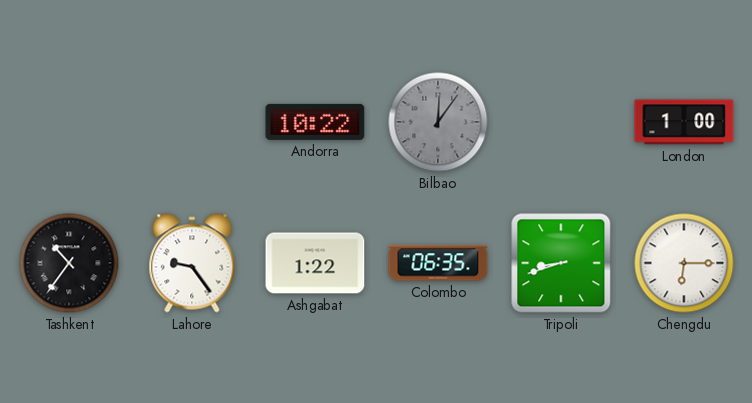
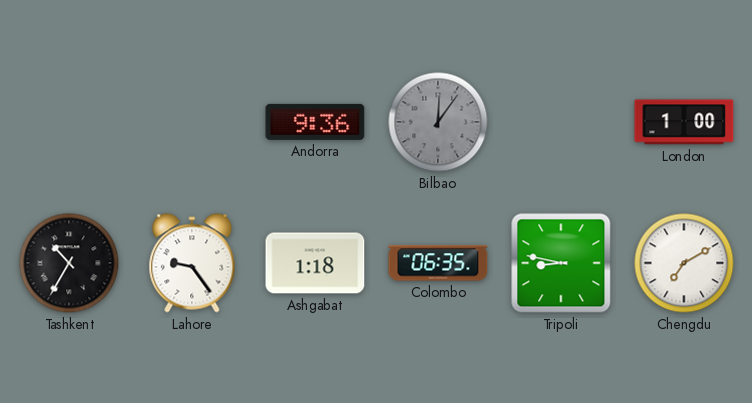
Andorra: 10:22 -> 9:36 (315, 122)
Tashkent: 10:36 -> 10:35 (69, 263)
Ashgabat: 1:22 -> 1:18 (315, 263)
Tripoli: 8:42 -> 8:47 (561, 263)
Chengdu: 6:15 -> 7:10 (684, 263)
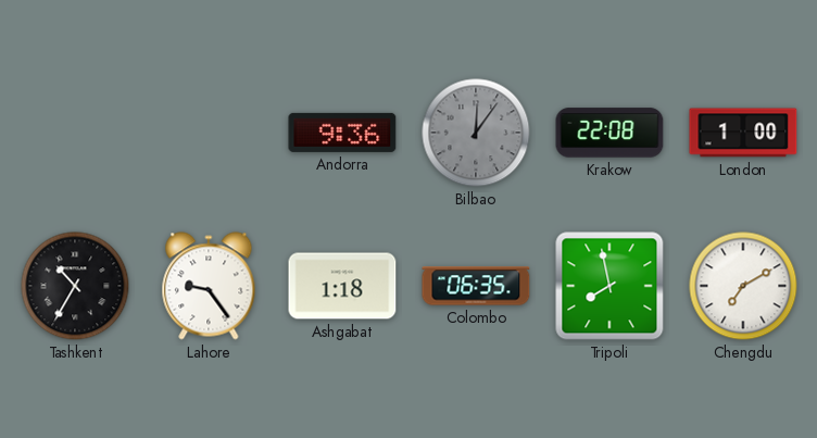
Krakow: none -> 22:08 (609, 133)
Tripoli: 8:47 -> 7:58 (609, 286)
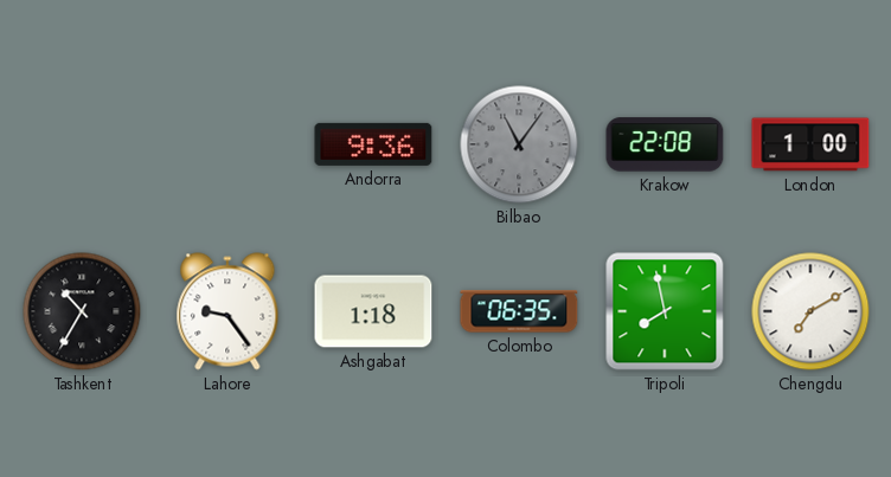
Bilbao: 12:06 -> 11:06 (519, 144)
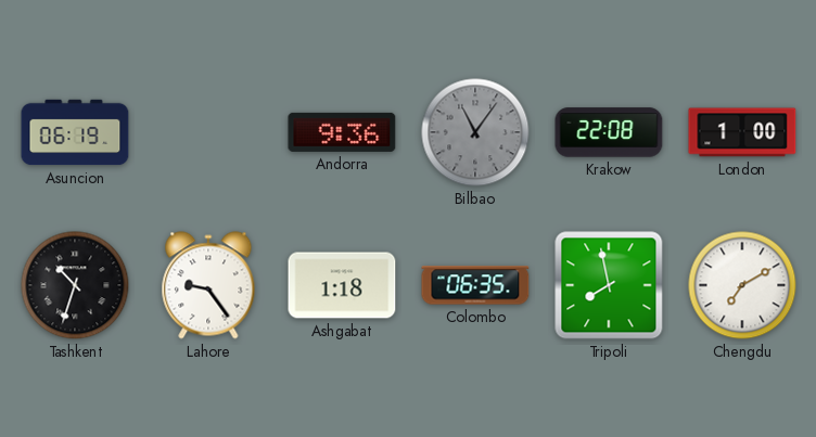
Asuncion: none -> 06:19 (75, 132)
Tashkent: 10:35 -> 10:33 (75, 285)
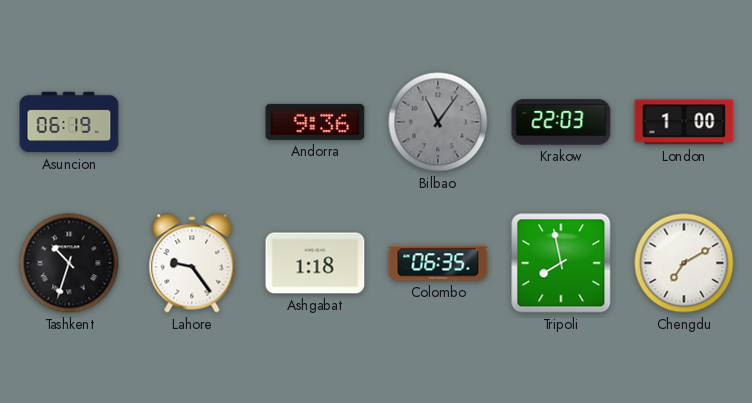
Krakow: 22:08 -> 22:03 (561, 122)
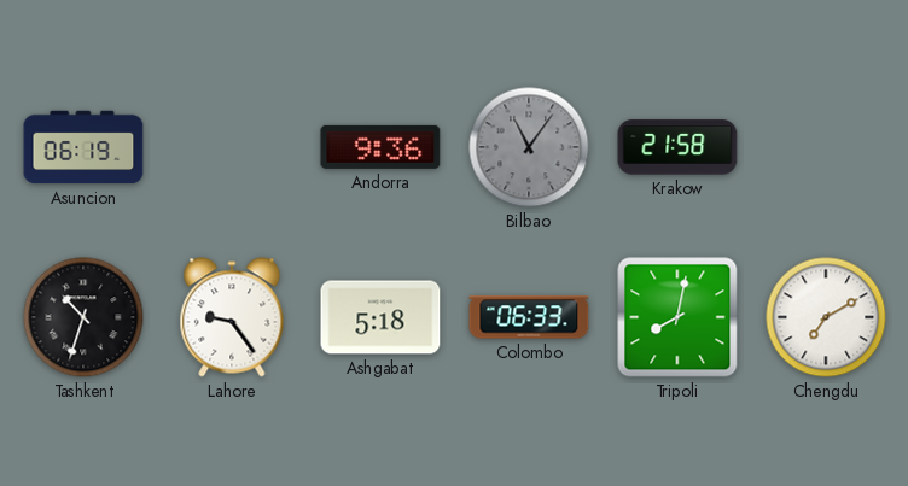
Krakow: 22:03 -> 21:58 (677, 147)
London: 1:00 -> none (684, 122)
Ashgabat: 1:18 -> 5:18 (380, 317)
Colombo: 06:35 -> 06:33 (529, 317)
Tripoli: 7:58 -> 8:02 (677, 317)
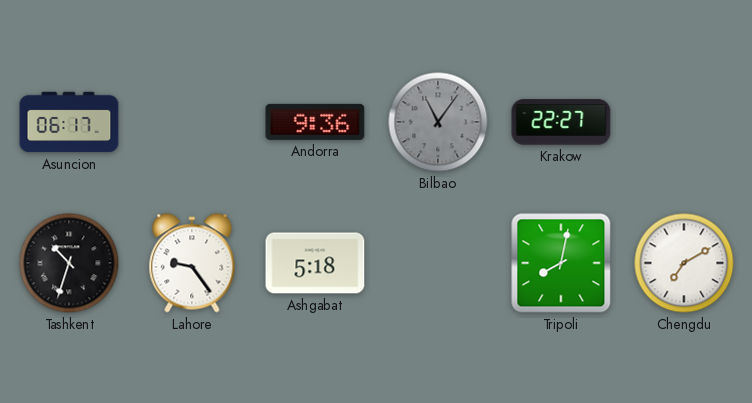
Asuncion: 06:19 -> 06:17 (69, 122)
Krakow: 21:58 -> 22:27 (561, 122)
Colombo: 06:33 -> none (529, 317)
